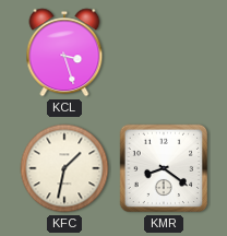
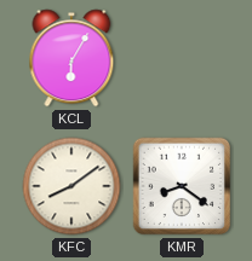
KCL: 3:27 -> 6:05 (71, 58)
KFC: 1:32 -> 8:09 (71, 186)
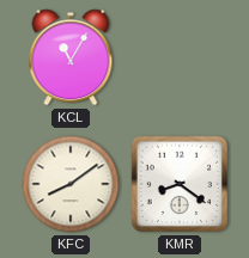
KCL: 6:05 -> 11:05 (71, 57)
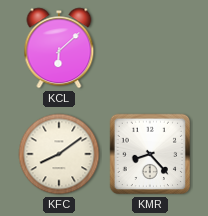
KCL: 11:05 -> 6:08 (59, 48)
KMR: 8:21 -> 8:23 (150, 154)
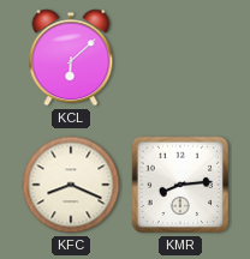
KFC: 8:09 -> 8:19 (71, 185)
KMR: 8:23 -> 8:14 (180, 185)
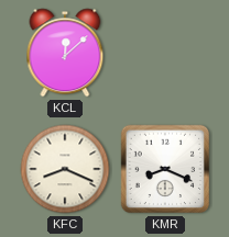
KCL: 6:08 -> 12:08 (65, 53)
KMR: 8:14 -> 8:19 (165, 169)
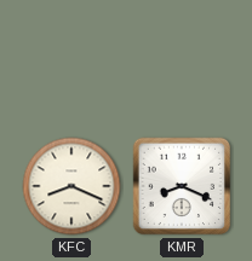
KCL: 12:08 -> none (65, 53)
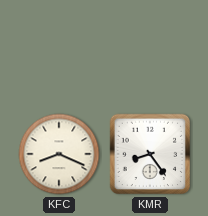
KMR: 8:19 -> 8:24 (150, 154)
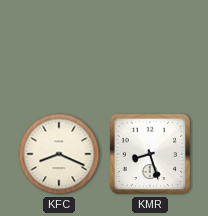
KMR: 8:24 -> 8:27 (150, 154)
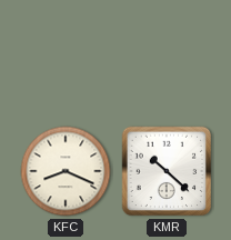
KMR: 8:27 -> 10:22 (167, 171)
